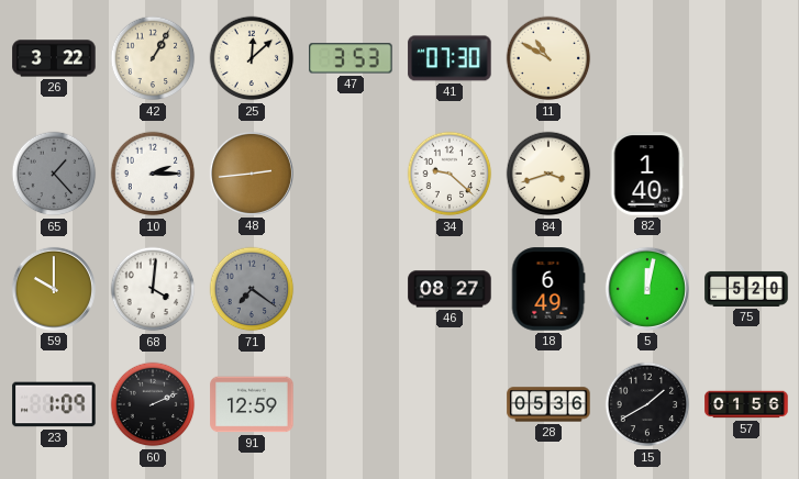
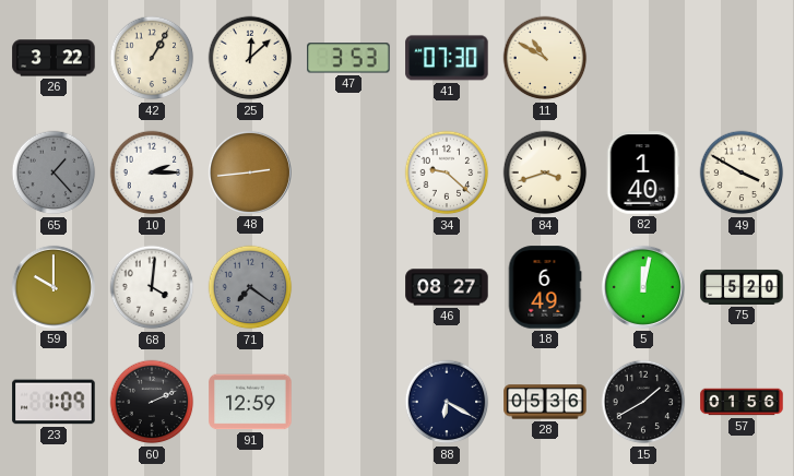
49: none -> 3:50 (742, 172)
88: none -> 6:20 (447, 402)
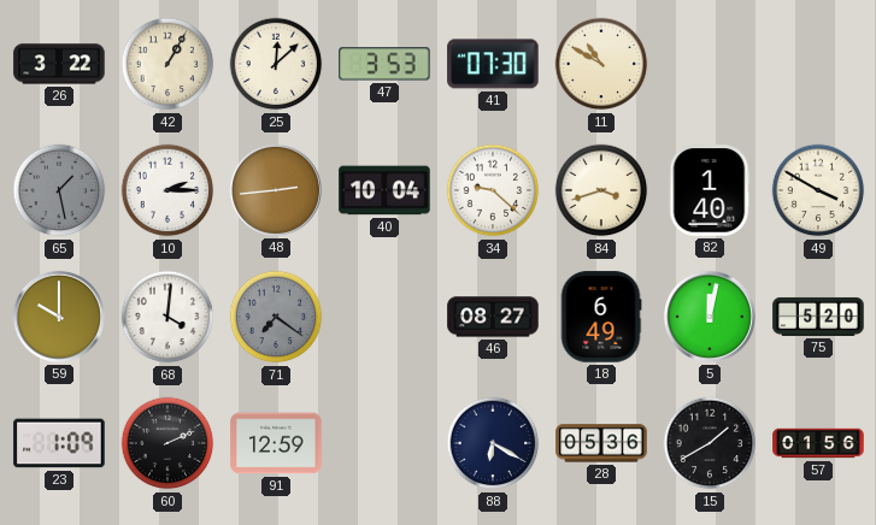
65: 1:23 -> 1:28 (59, 190)
40: none -> 10:04 (384, 190)
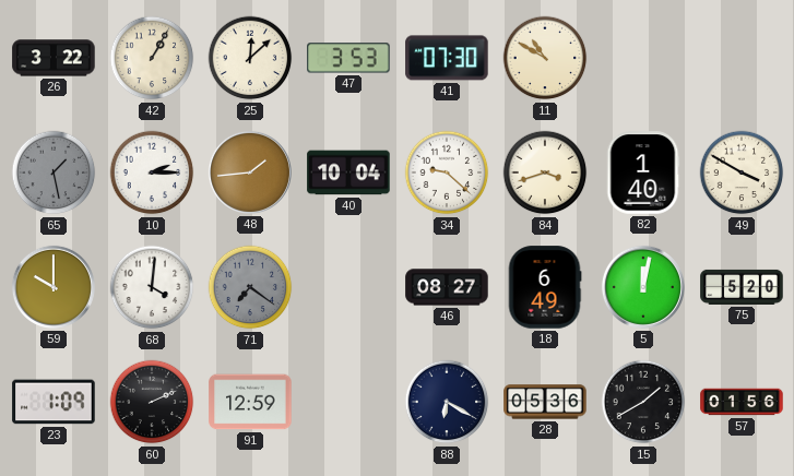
48: 2:44 -> 1:44 (250, 172)
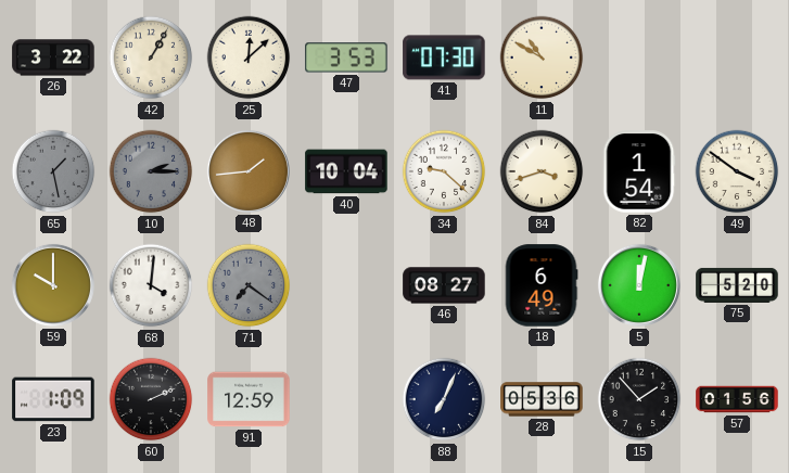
10 dial: white -> grey (151, 171)
82: 1:40 -> 1:54 (639, 171)
49: 3:50 -> 3:51 (737, 171)
88: 6:20 -> 7:04 (444, 399)
15: 1:40 -> 1:53 (639, 399)
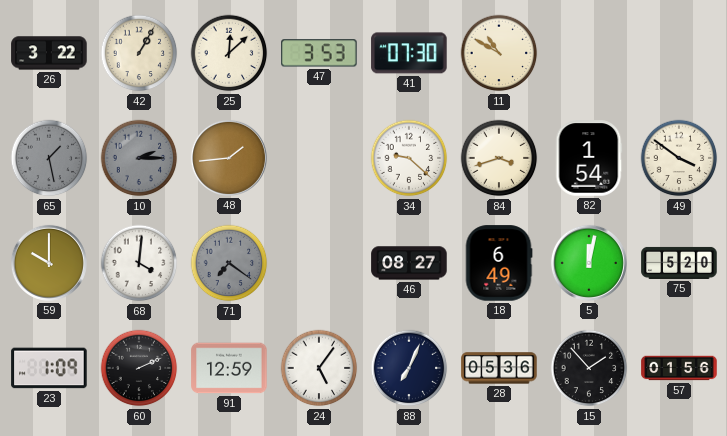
40: 10:04 -> none (346, 171)
24: none -> 5:06 (319, 368)
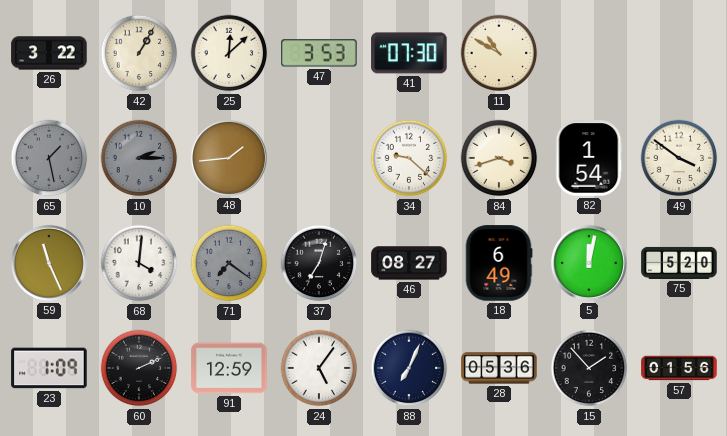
59: 10:00 -> 11:26 (49, 263)
37: none -> 7:03 (319, 263)
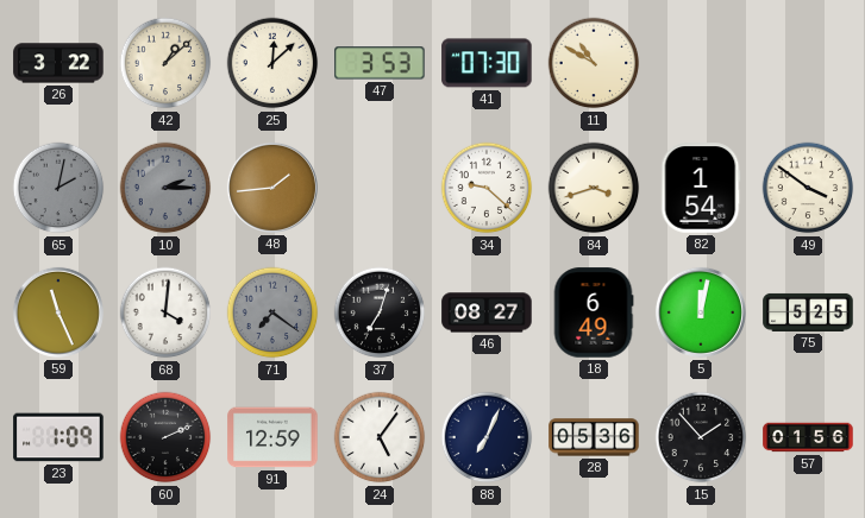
42: 1:05 -> 1:08 (165, 63)
65: 1:28 -> 2:02 (58, 188)
75: 5:20 -> 5:25 (808, 312)
